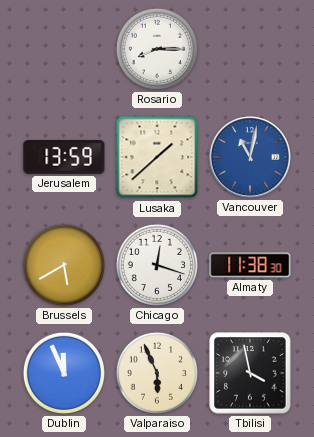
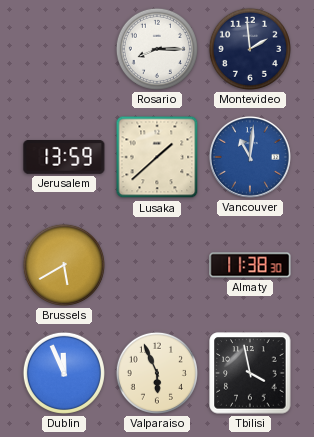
Montevideo: none -> 1:59 (250, 49)
Vancouver: 11:02 -> 11:01 (250, 157)
Chicago: 12:18 -> none (157, 265)
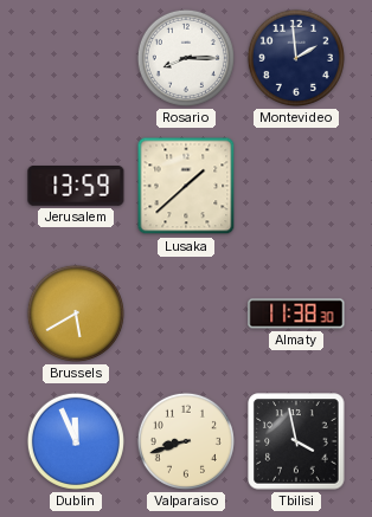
Vancouver: 11:01 -> none (250, 157)
Valparaiso: 5:56 -> 8:42 (186, 441)
